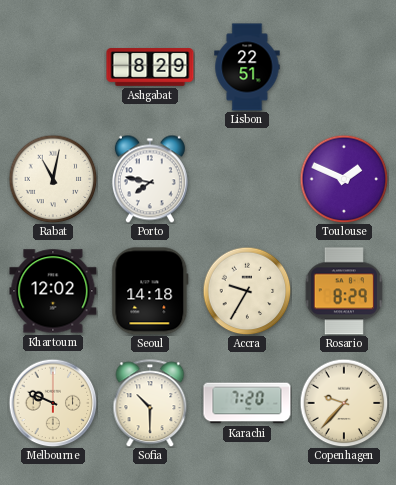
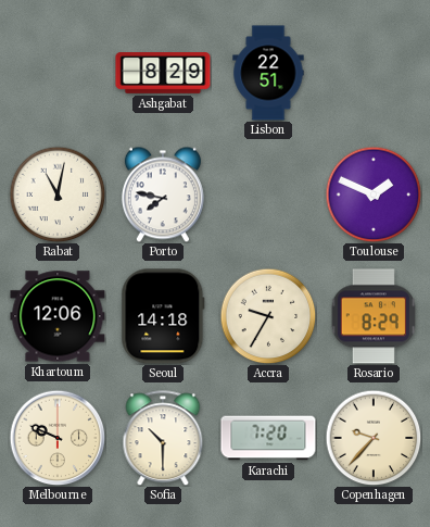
Khartoum: 12:02 -> 12:06 (58, 316)
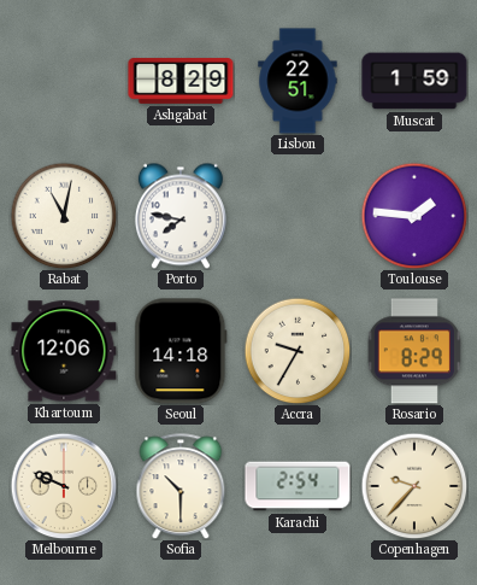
Muscat: none -> 1:59 (414, 81)
Toulouse: 1:49 -> 1:46 (414, 216)
Karachi: 7:20 -> 2:54 (298, 486)
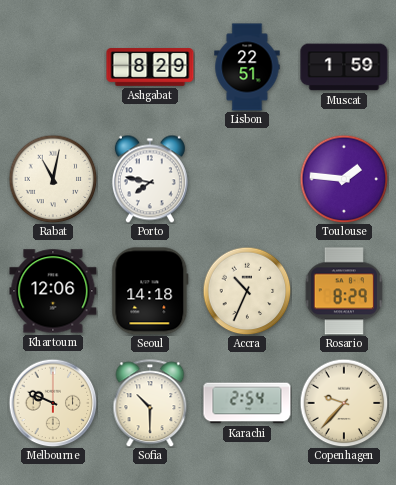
Accra: 9:35 -> 10:34 (247, 291)
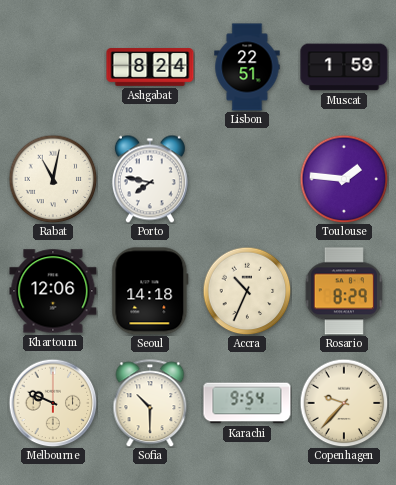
Ashgabat: 8:29 -> 8:24 (150, 67)
Karachi: 2:54 -> 9:54 (247, 403)
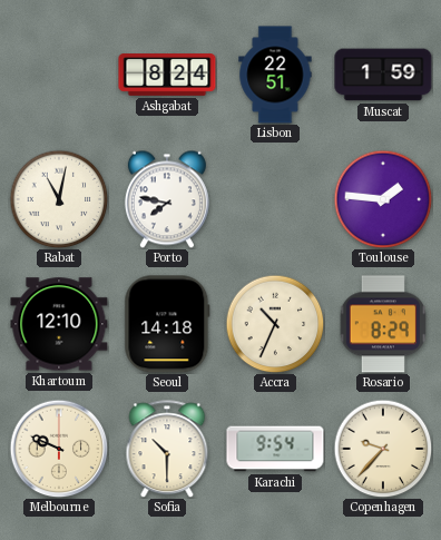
Khartoum: 12:06 -> 12:10 (59, 324)
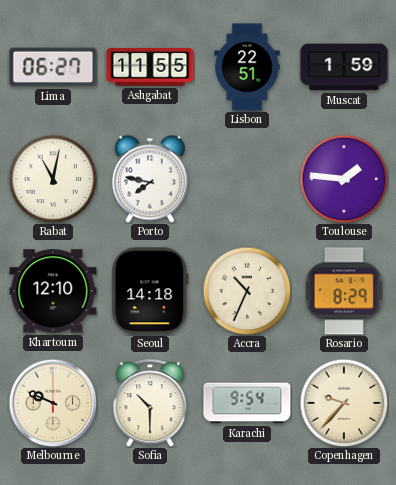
Lima: none -> 06:27 (53, 67)
Ashgabat: 8:24 -> 11:55 (150, 67)
